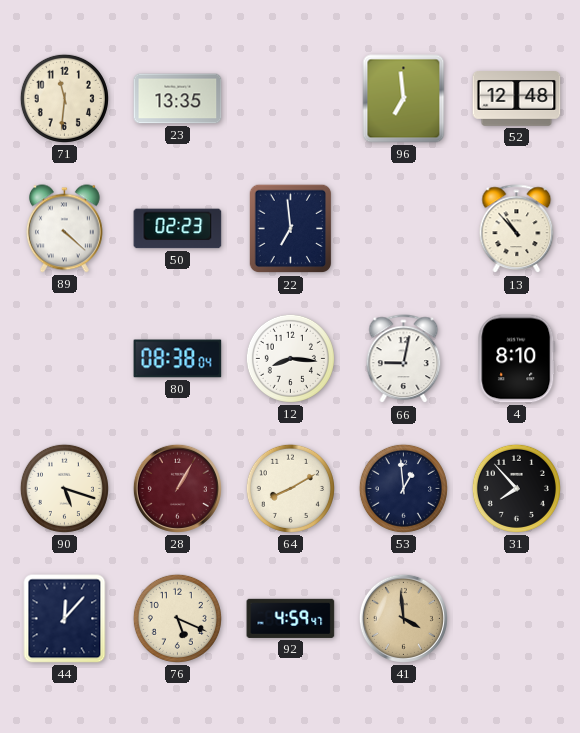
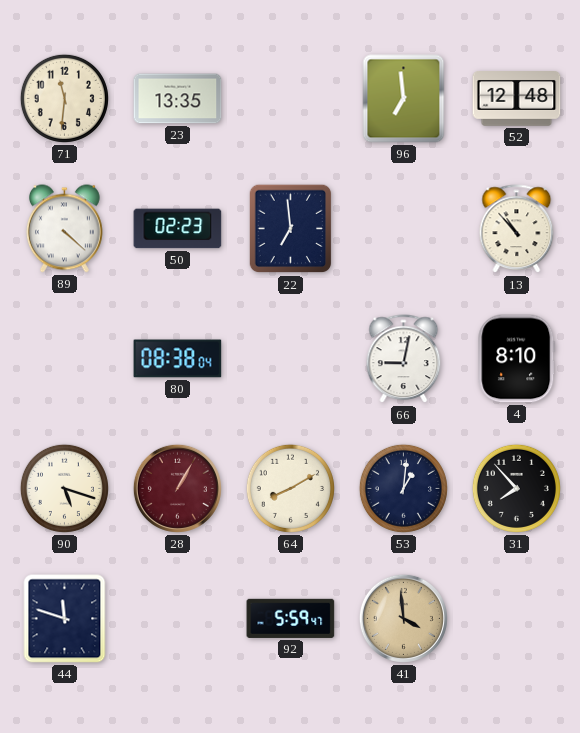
12: 8:16 -> none (290, 358)
53: 12:59 -> 1:01 (403, 488)
44: 12:07 -> 11:48 (65, 619)
76: 5:19 -> none (177, 618)
92: 4:59 -> 5:59 (291, 618)
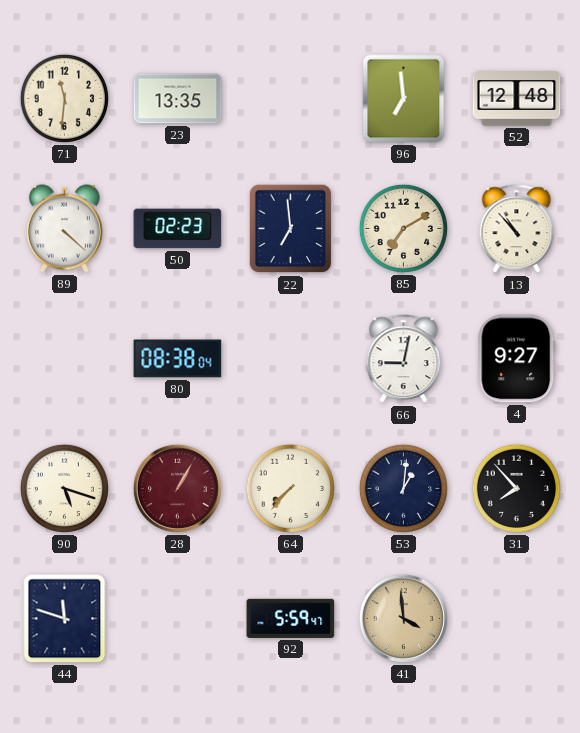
85: none -> 7:10 (403, 228)
4: 8:10 -> 9:27 (517, 359)
64: 8:10 -> 7:37 (290, 488)
